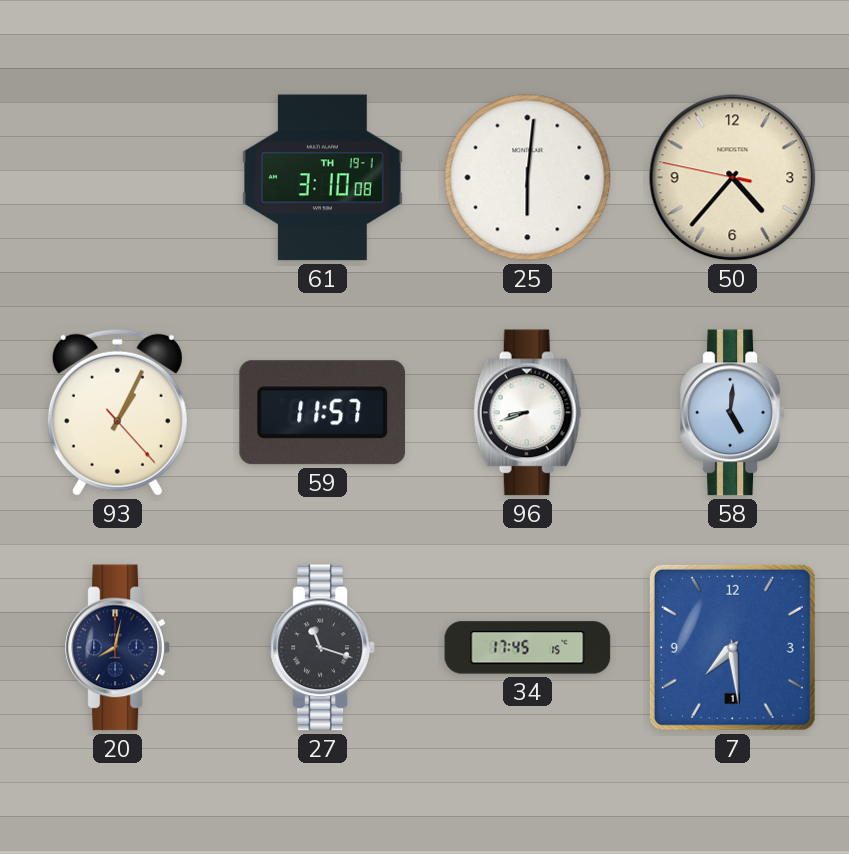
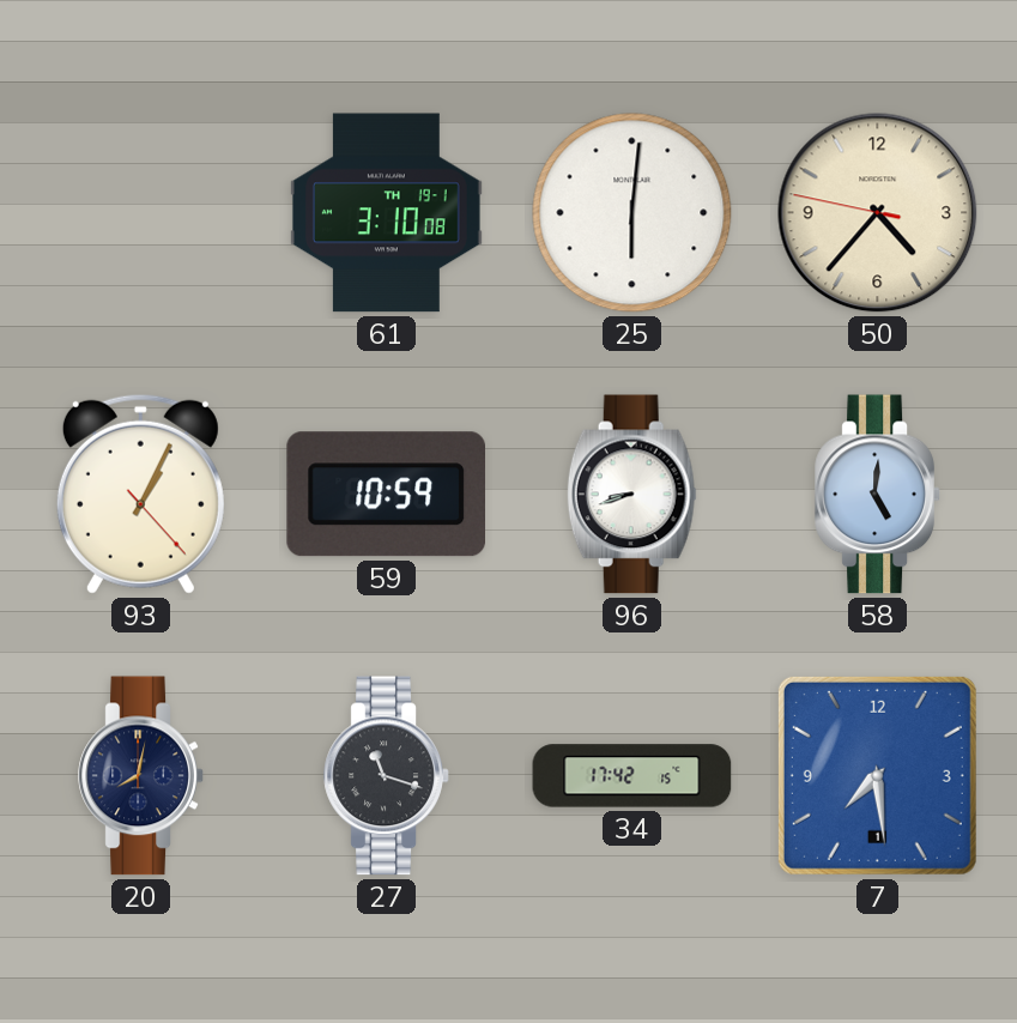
59: 11:57 -> 10:59 (386, 495)
34: 17:45 -> 17:42 (632, 776)
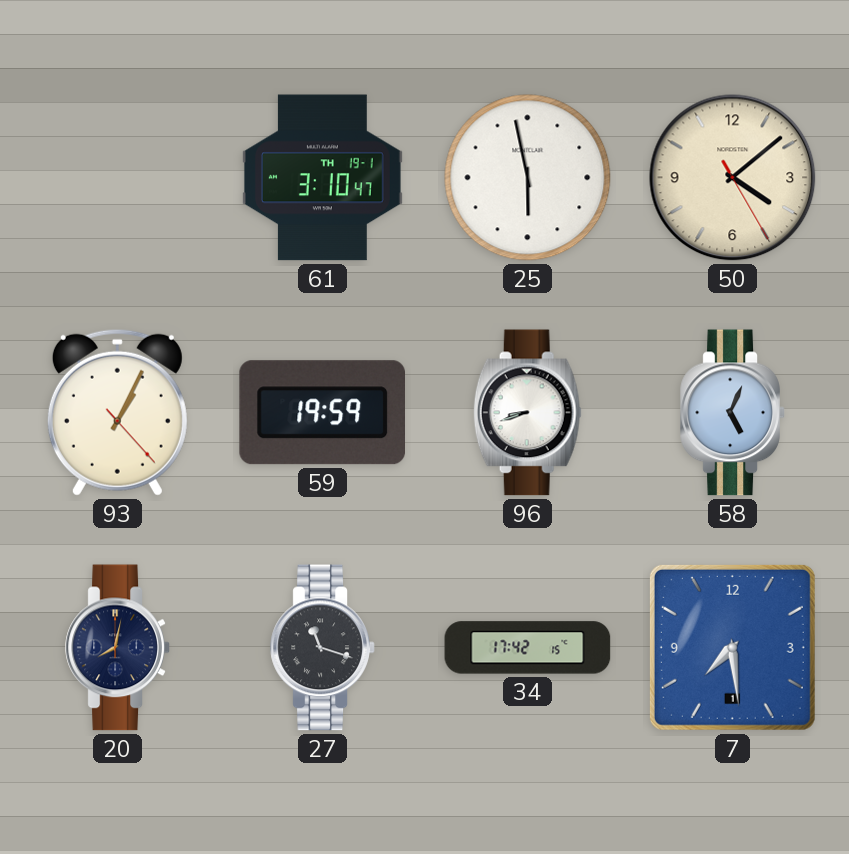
61: 3:10:08 -> 3:10:47 (322, 178)
25: 6:01 -> 5:58 (528, 178)
50: 4:36 -> 4:08 (733, 178)
59: 10:59 -> 19:59 (322, 413)
58: 5:01 -> 5:04 (733, 413)
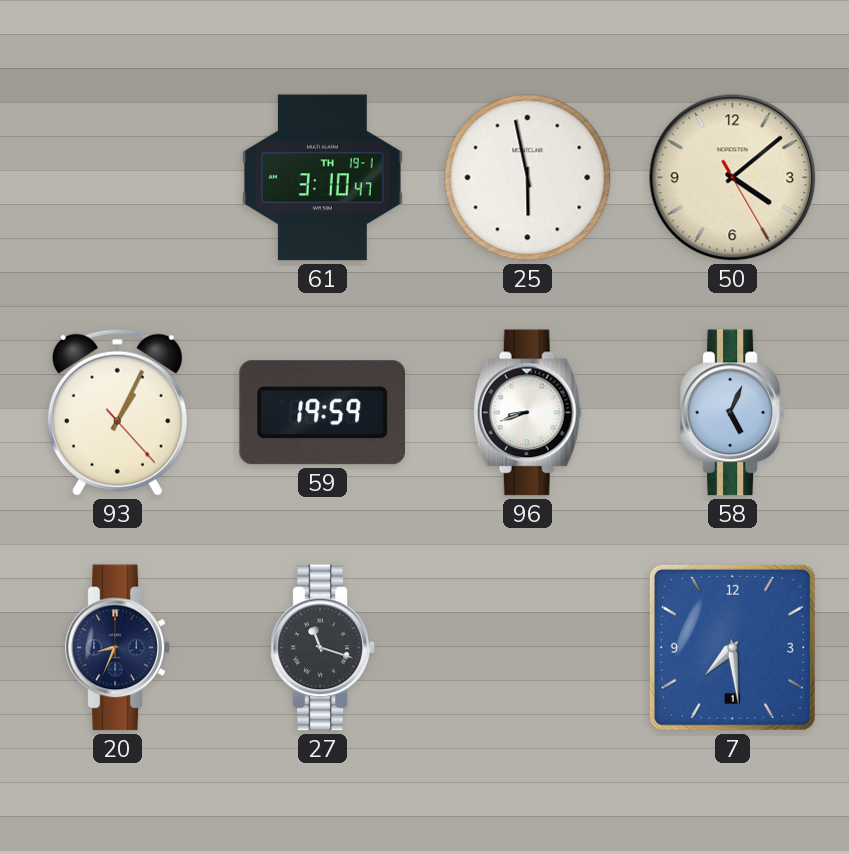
20: 8:02 -> 8:34 (118, 648)
34: 17:42 -> none (528, 648)
